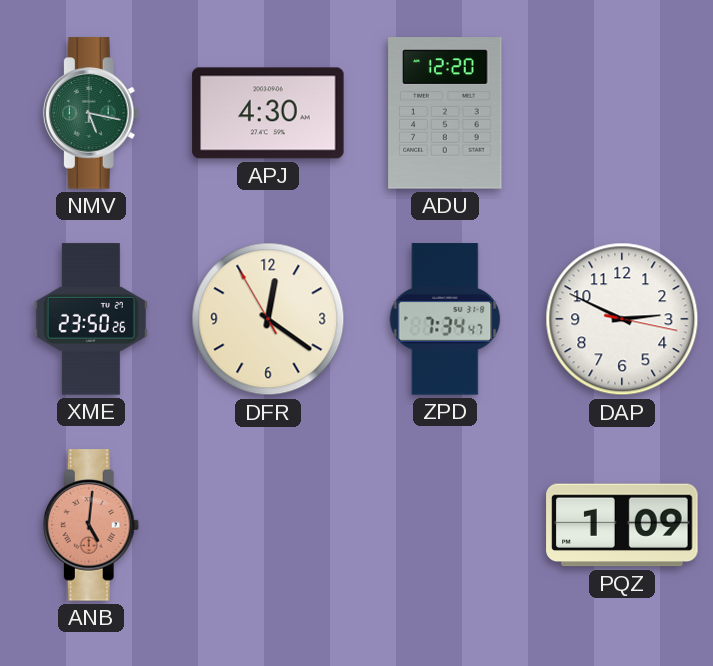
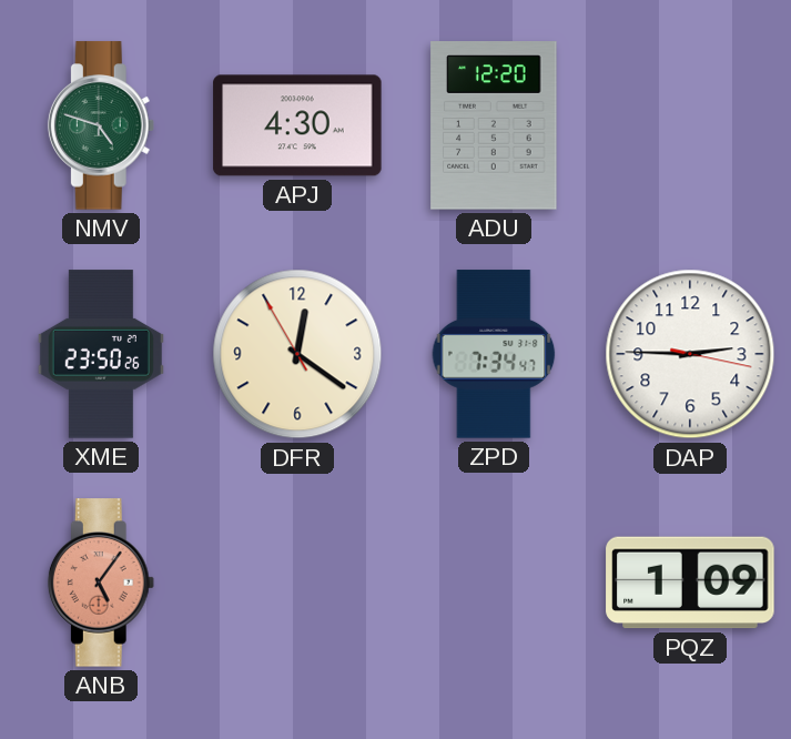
NMV: 5:17 -> 4:48 (101, 125)
DAP: 2:49 -> 2:45 (690, 354)
ANB: 5:01 -> 5:06 (101, 583)
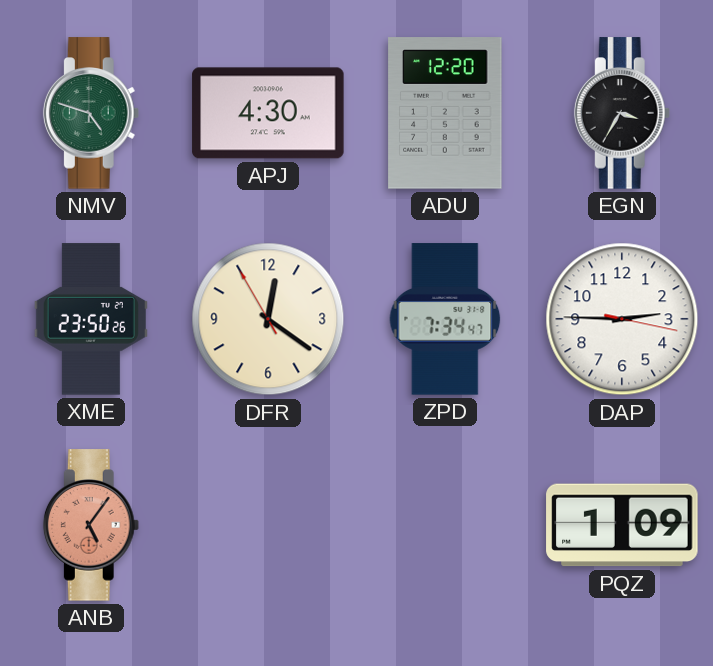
EGN: none -> 3:35 (622, 113)
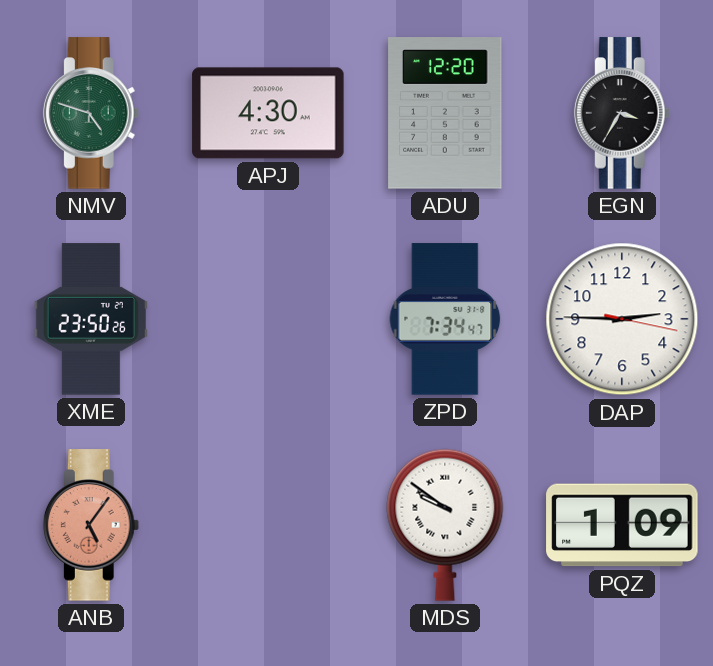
DFR: 12:20 -> none (268, 319)
MDS: none -> 9:51 (445, 525)
